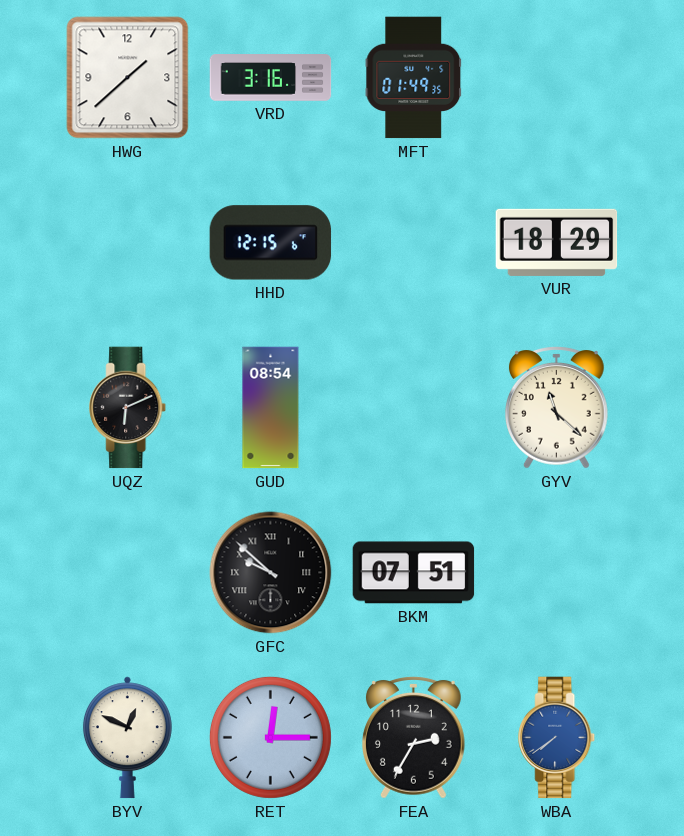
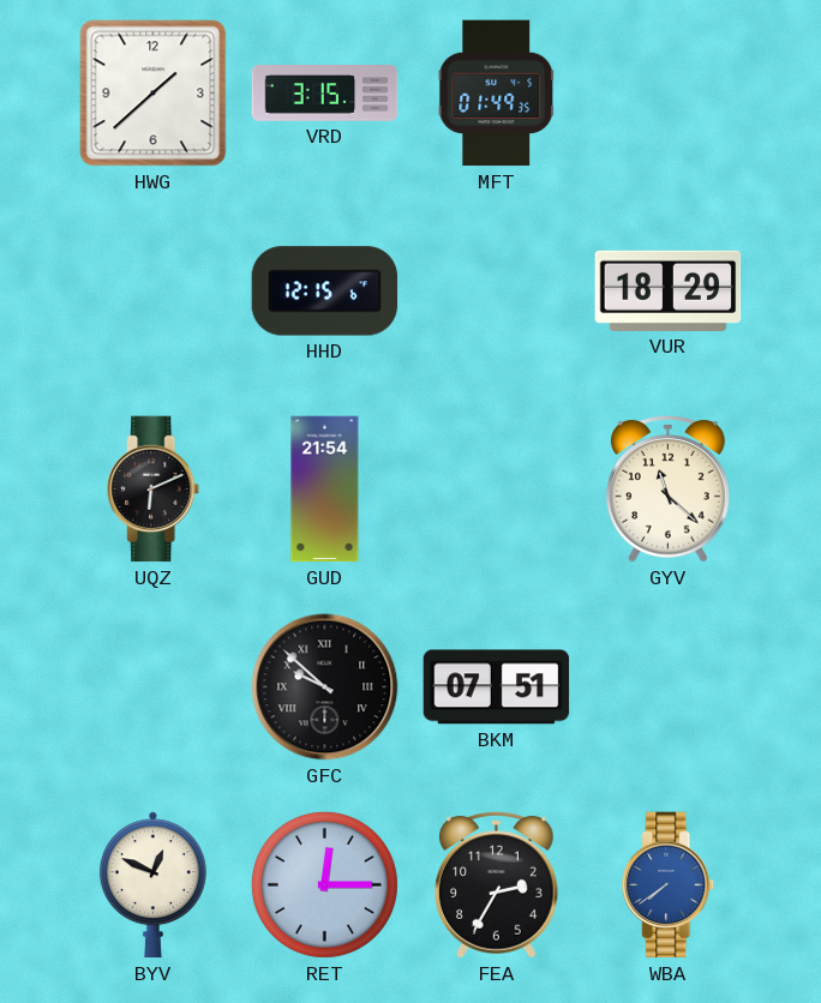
VRD: 3:16 -> 3:15 (325, 94)
GUD: 08:54 -> 21:54 (325, 490)
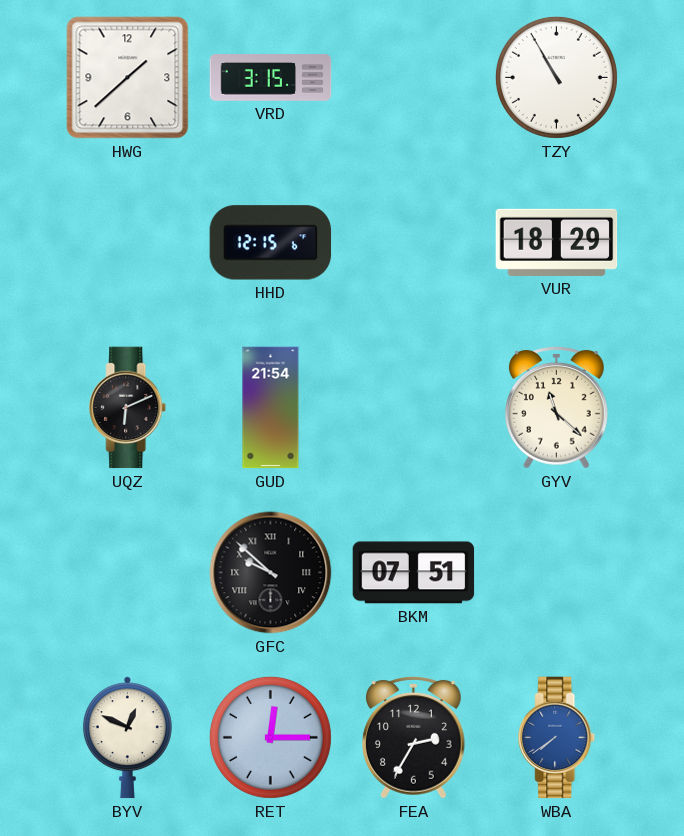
MFT: 01:49 -> none (497, 94)
TZY: none -> 10:55 (556, 77)
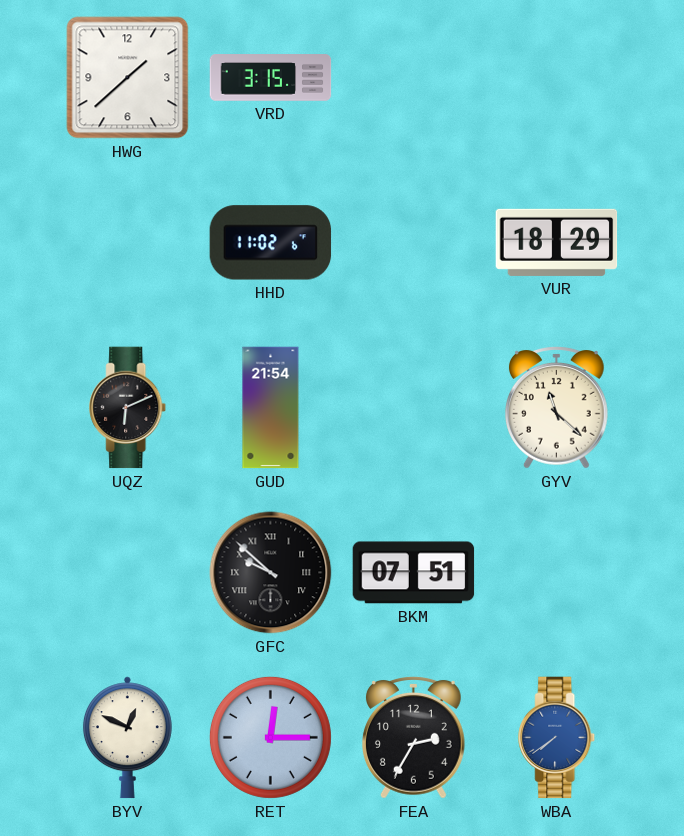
TZY: 10:55 -> none (556, 77)
HHD: 12:15 -> 11:02 (271, 243)
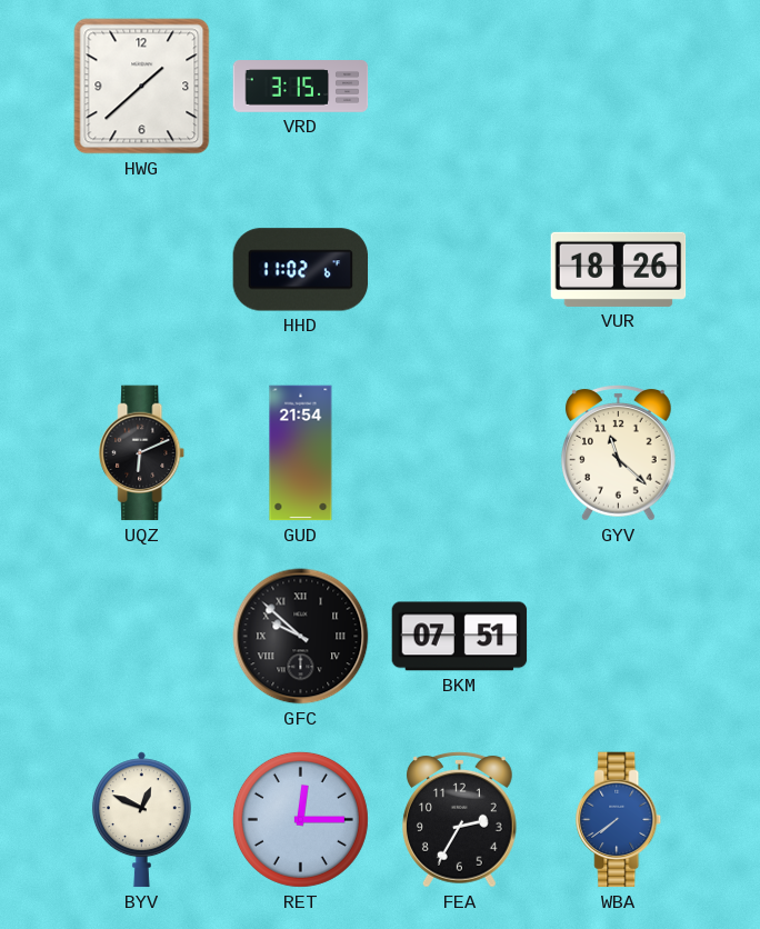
VUR: 18:29 -> 18:26 (619, 269)
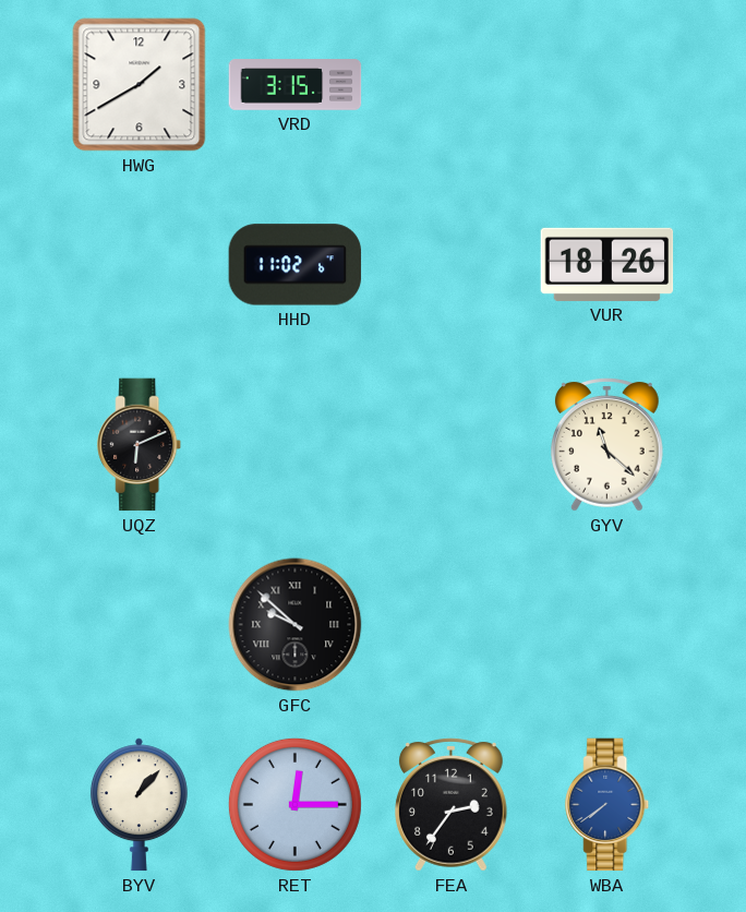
HWG: 1:38 -> 1:40 (140, 85)
GUD: 21:54 -> none (301, 453)
BKM: 07:51 -> none (460, 637)
BYV: 12:49 -> 1:07 (139, 805)
FEA: 2:35 -> 2:36 (452, 805)
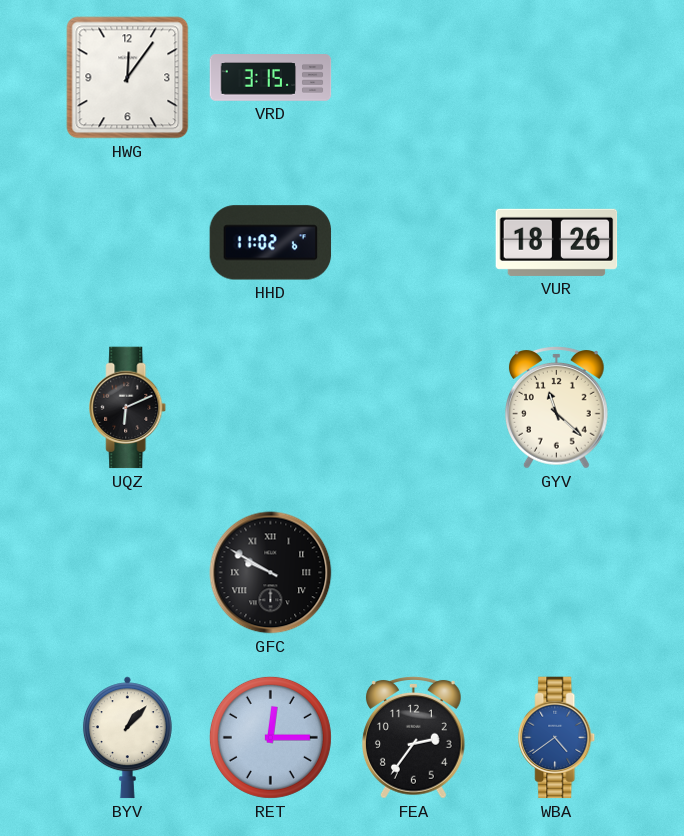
HWG: 1:40 -> 12:06 (128, 78)
GFC: 9:52 -> 9:50 (271, 573)
WBA: 7:39 -> 4:39 (557, 738)
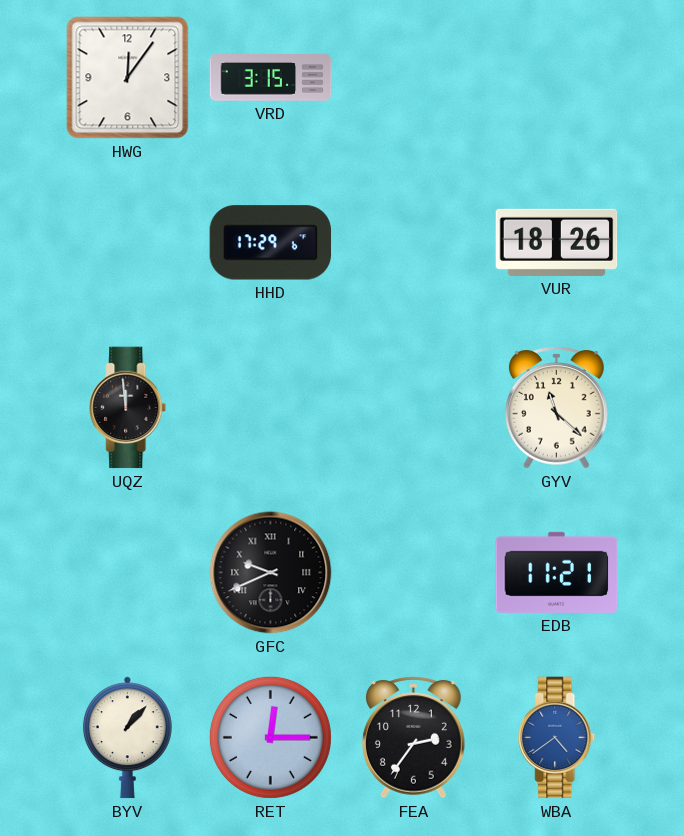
HHD: 11:02 -> 17:29 (271, 243)
UQZ: 6:11 -> 11:59 (128, 408)
GFC: 9:50 -> 9:41 (271, 573)
EDB: none -> 11:21 (557, 572)
